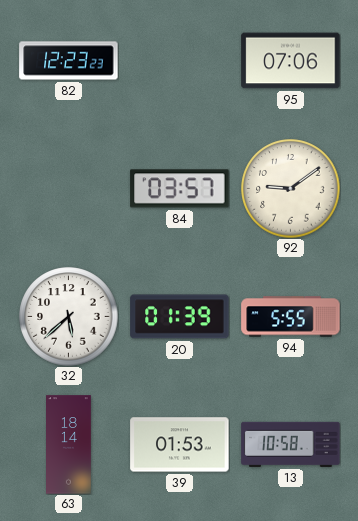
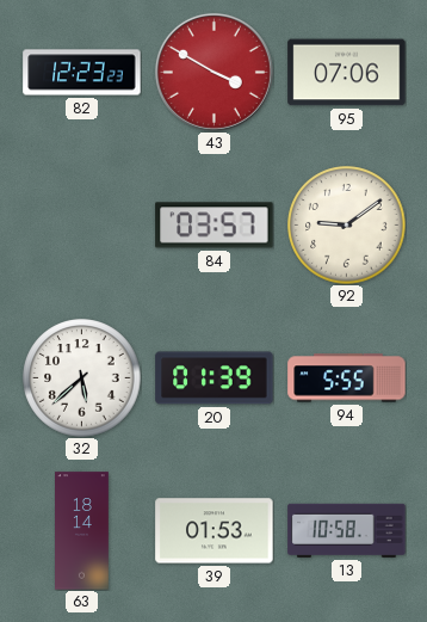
43: none -> 3:50 (213, 72)
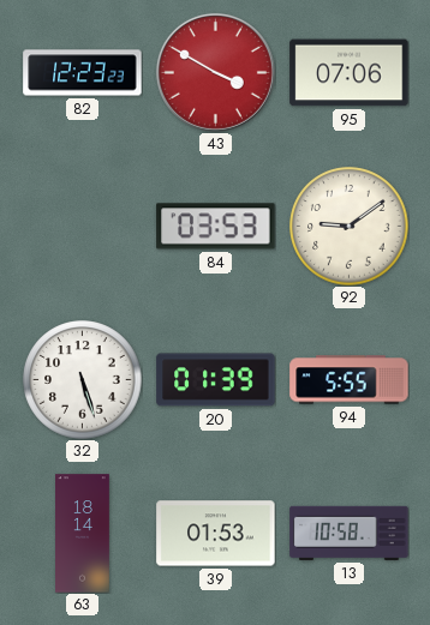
84: 03:57 -> 03:53 (216, 227)
32: 5:38 -> 5:27 (83, 380)
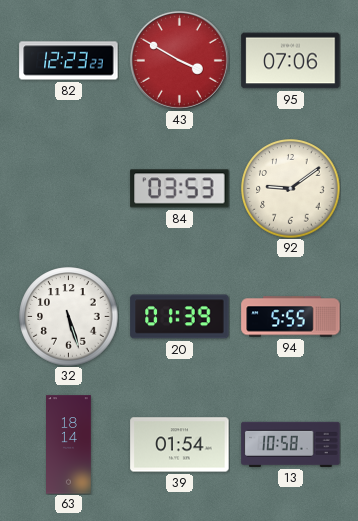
39: 01:53 -> 01:54 (180, 445)
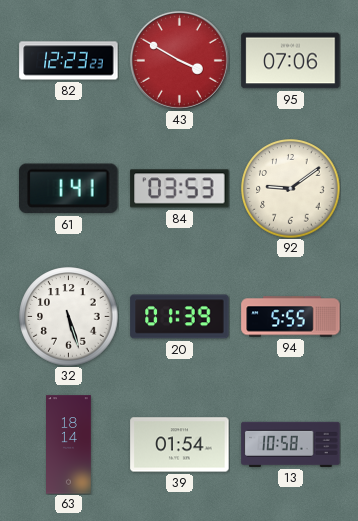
61: none -> 1:41 (69, 189)
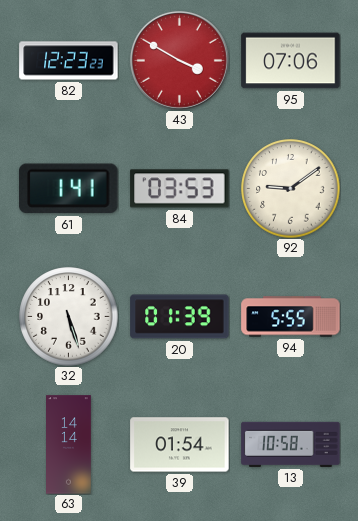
63: 18:14 -> 14:14 (69, 445)
